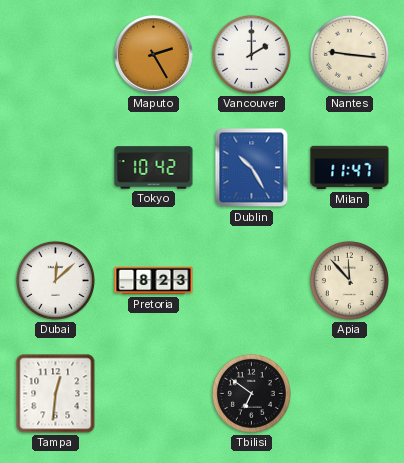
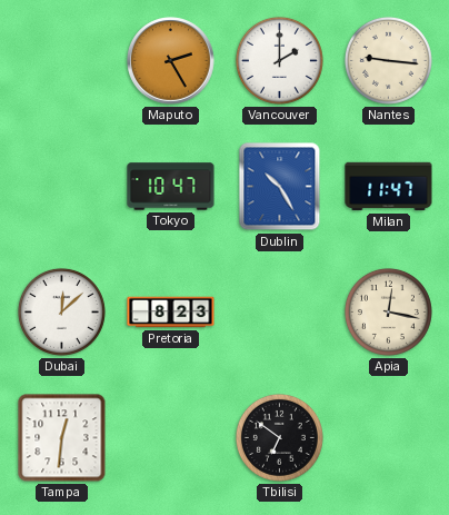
Tokyo: 10:42 -> 10:47 (171, 187)
Apia: 11:53 -> 12:17 (388, 311)
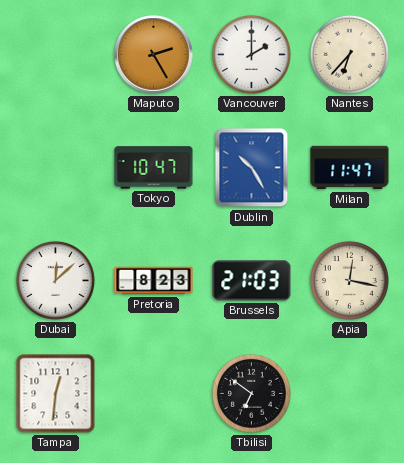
Nantes: 9:16 -> 6:37 (349, 54)
Brussels: none -> 21:03 (252, 281)
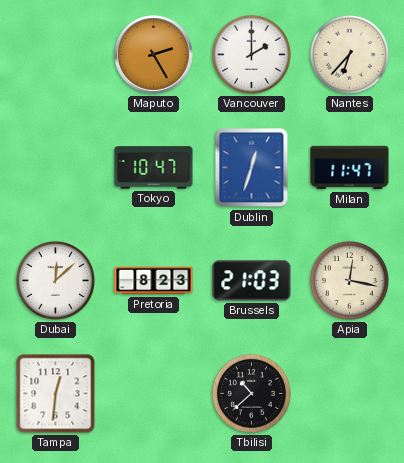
Dublin: 10:25 -> 12:33 (252, 168)
Tbilisi: 6:51 -> 10:38 (251, 393)
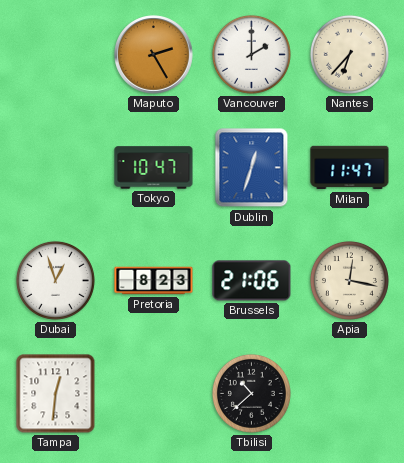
Dubai: 12:08 -> 12:57 (55, 280)
Brussels: 21:03 -> 21:06 (252, 281)
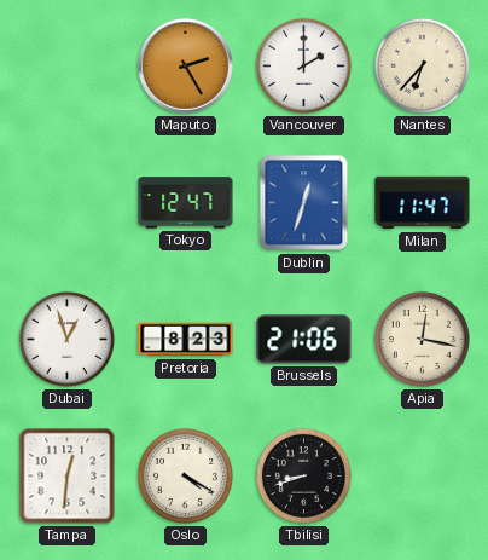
Tokyo: 10:47 -> 12:47 (186, 203)
Oslo: none -> 4:20 (185, 475)
Tbilisi: 10:38 -> 8:42 (303, 475)
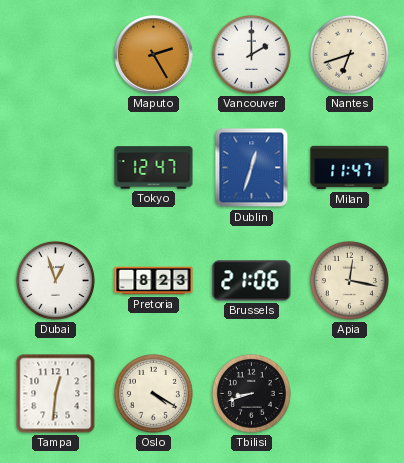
Nantes: 6:37 -> 6:42 (349, 54)
